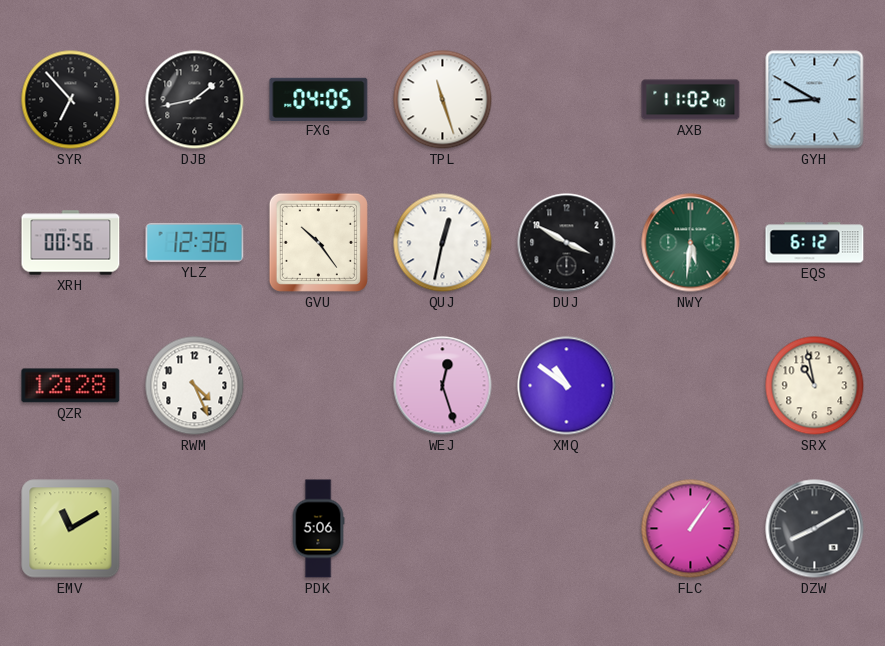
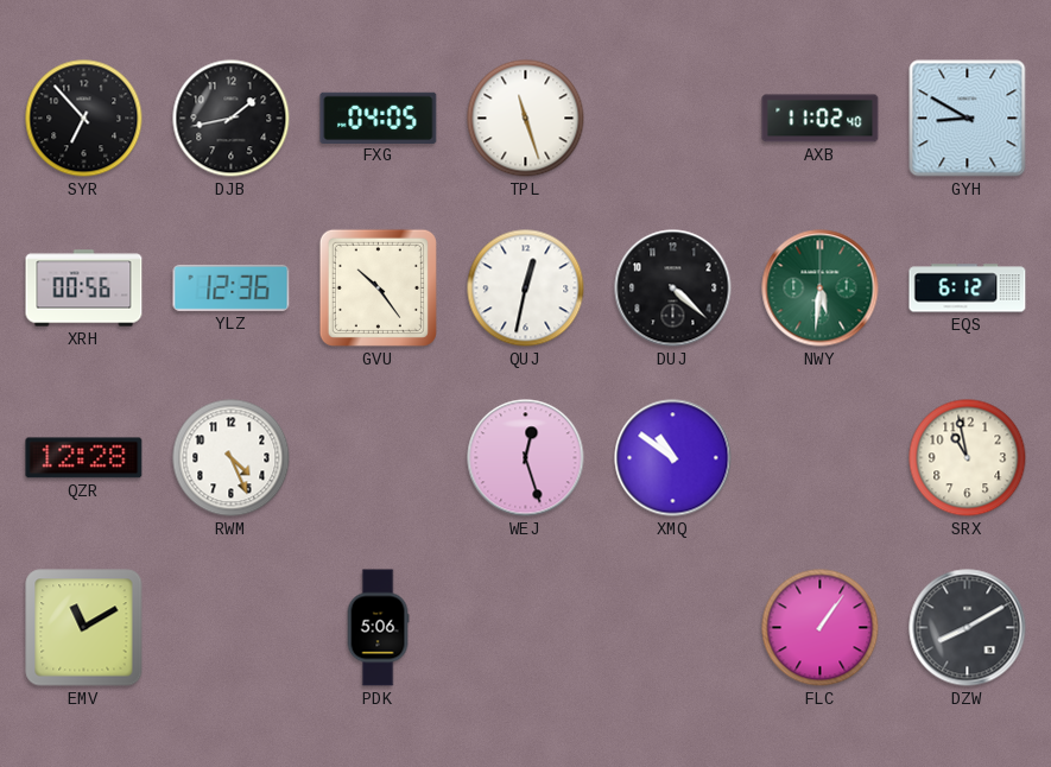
DUJ: 3:50 -> 4:22 (673, 289)
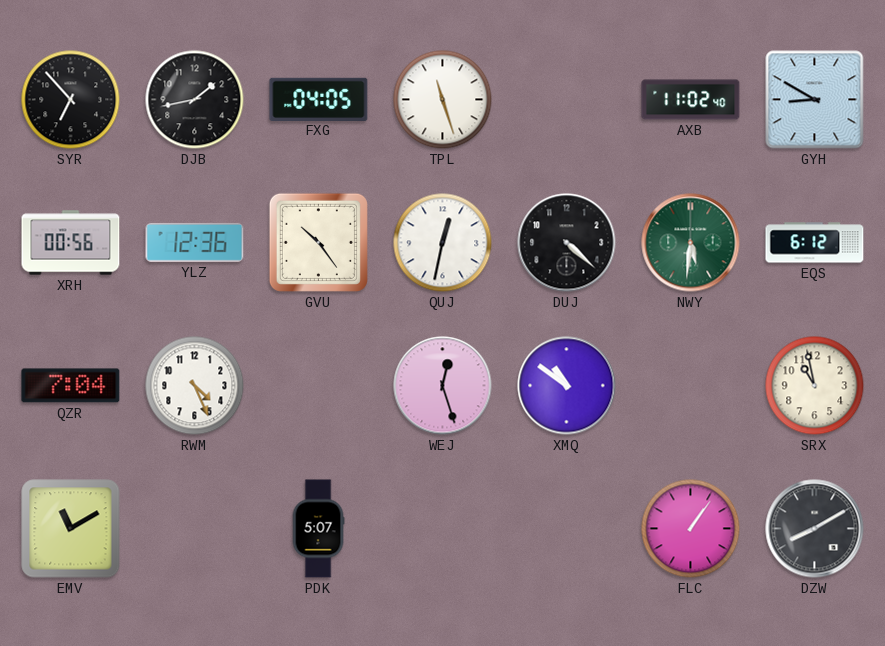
QZR: 12:28 -> 7:04 (71, 386)
PDK: 5:06 -> 5:07 (318, 529)
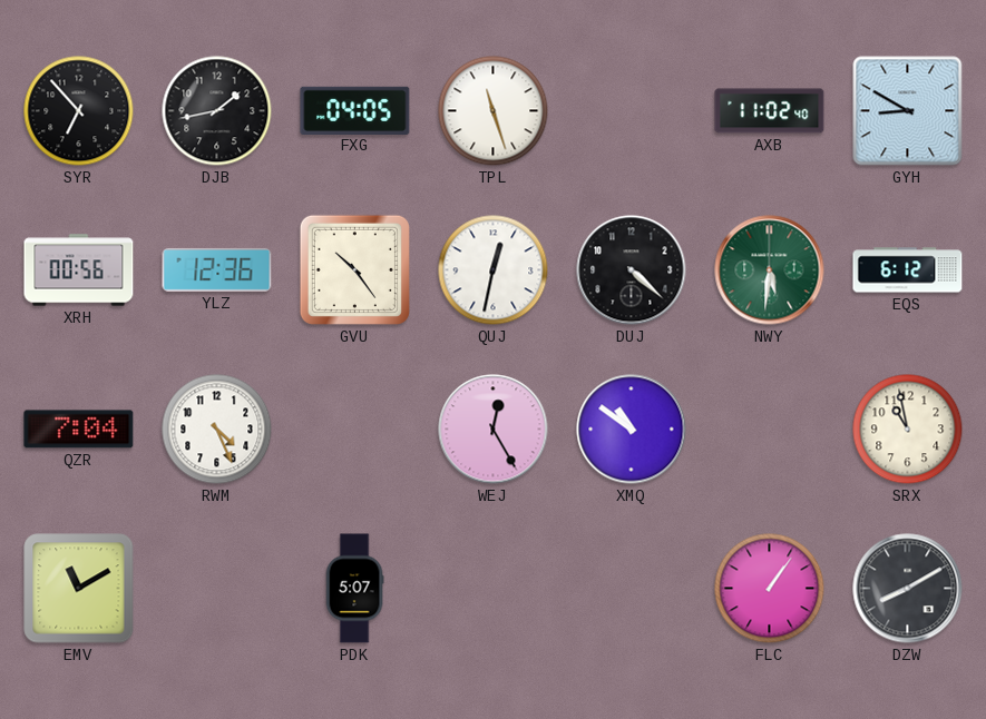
WEJ: 12:27 -> 12:25 (494, 430)
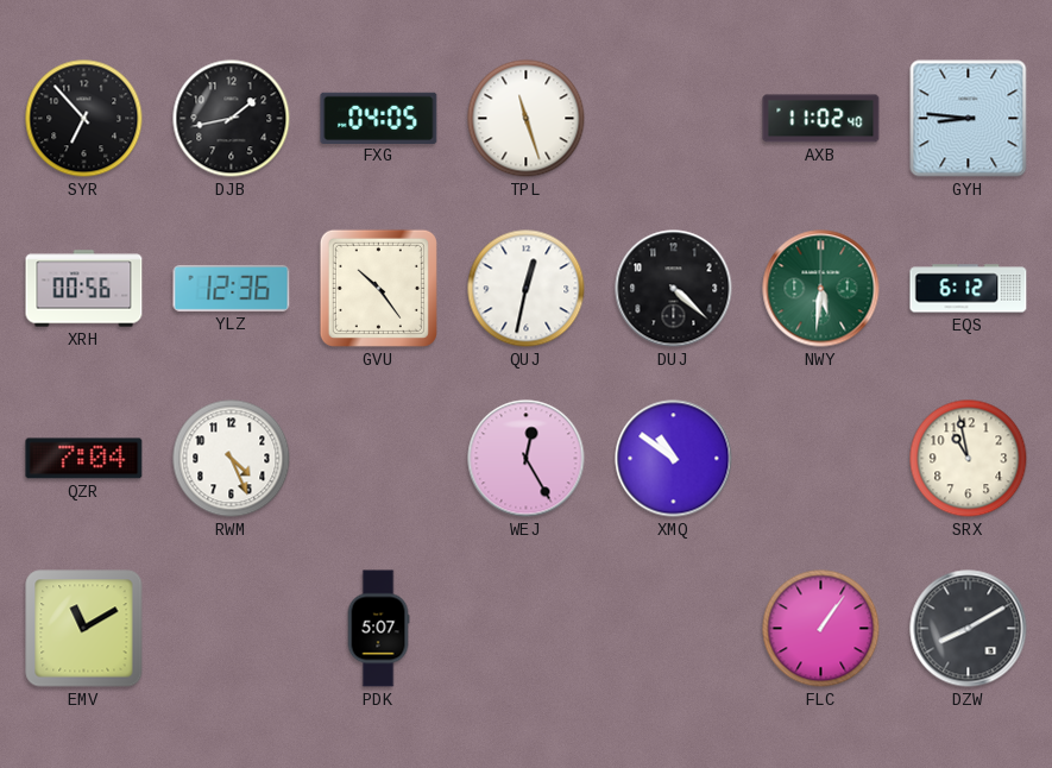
GYH: 8:50 -> 8:46 (969, 119)
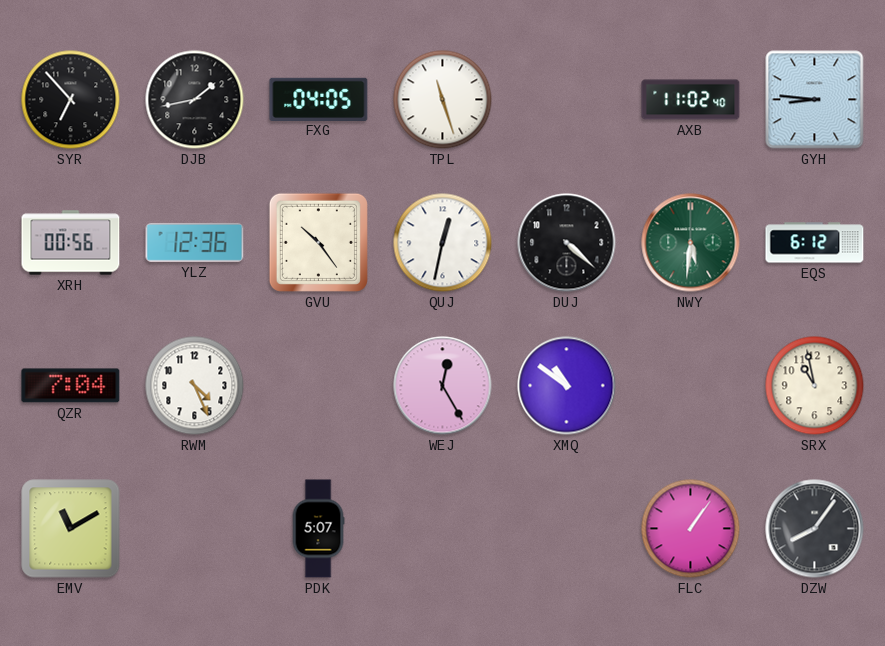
DZW: 8:10 -> 8:06 (815, 529)
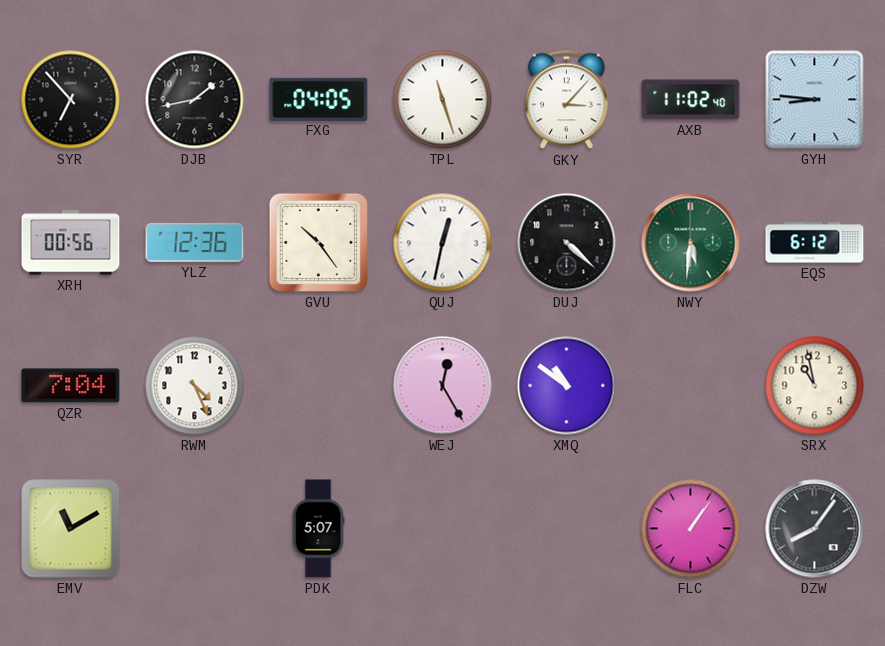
GKY: none -> 3:07 (567, 100)
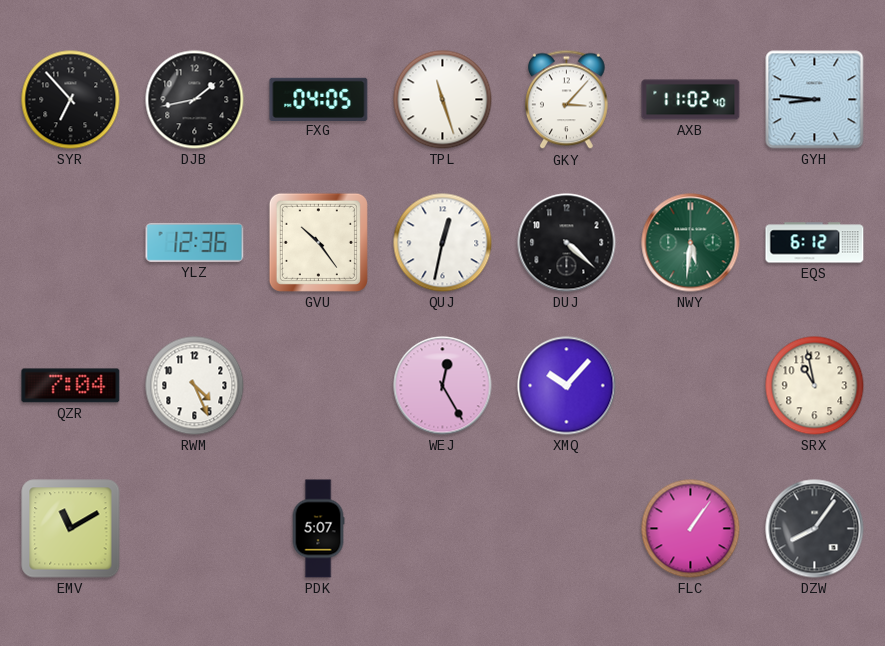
XRH: 00:56 -> none (71, 243)
XMQ: 10:51 -> 10:07 (567, 386)
